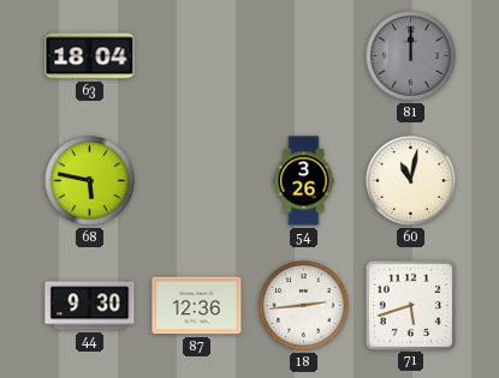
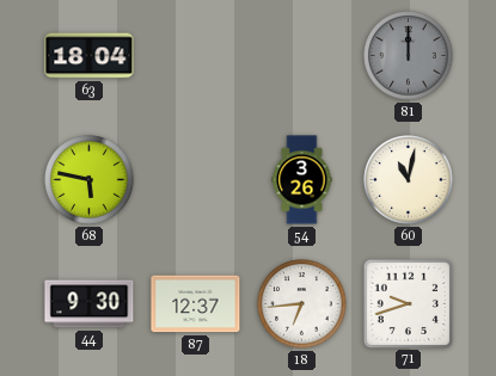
87: 12:36 -> 12:37 (196, 304)
18: 2:44 -> 6:44 (302, 304)
71: 5:42 -> 9:42 (408, 303)
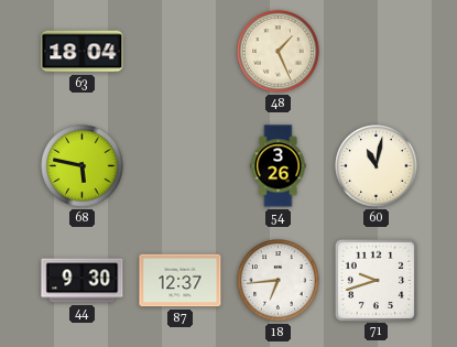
48: none -> 1:26 (279, 52)
81: 12:00 -> none (409, 56)
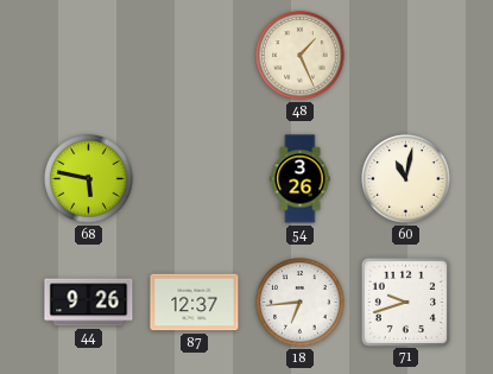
63: 18:04 -> none (83, 52)
44: 9:30 -> 9:26 (89, 303)
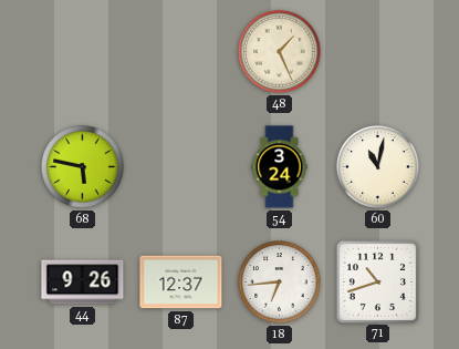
54: 3:26 -> 3:24 (280, 167)
71: 9:42 -> 10:42 (377, 281)
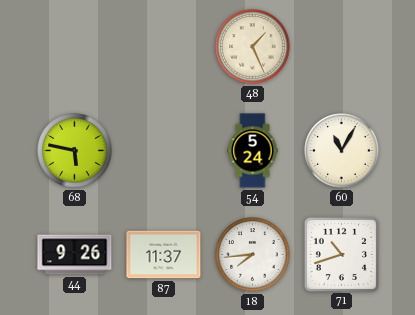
54: 3:24 -> 5:24 (253, 151)
60: 11:02 -> 11:05 (342, 151)
87: 12:37 -> 11:37 (164, 255)
18: 6:44 -> 7:44 (253, 255)
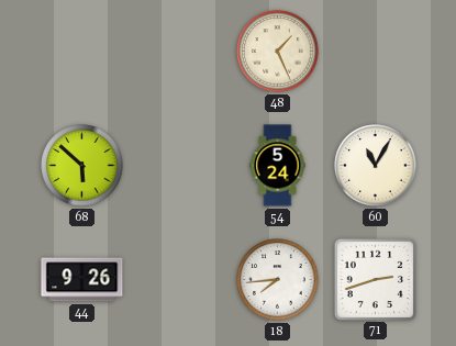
68: 5:47 -> 5:52 (82, 166)
87: 11:37 -> none (164, 255)
71: 10:42 -> 2:42 (375, 279)
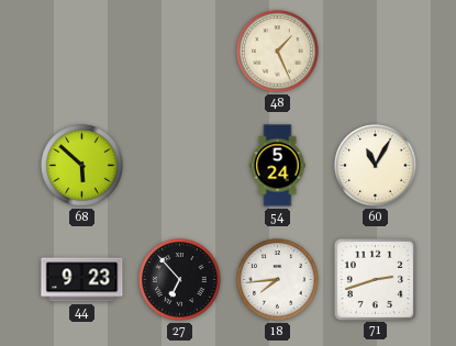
44: 9:26 -> 9:23 (82, 280)
27: none -> 6:53 (180, 280)
